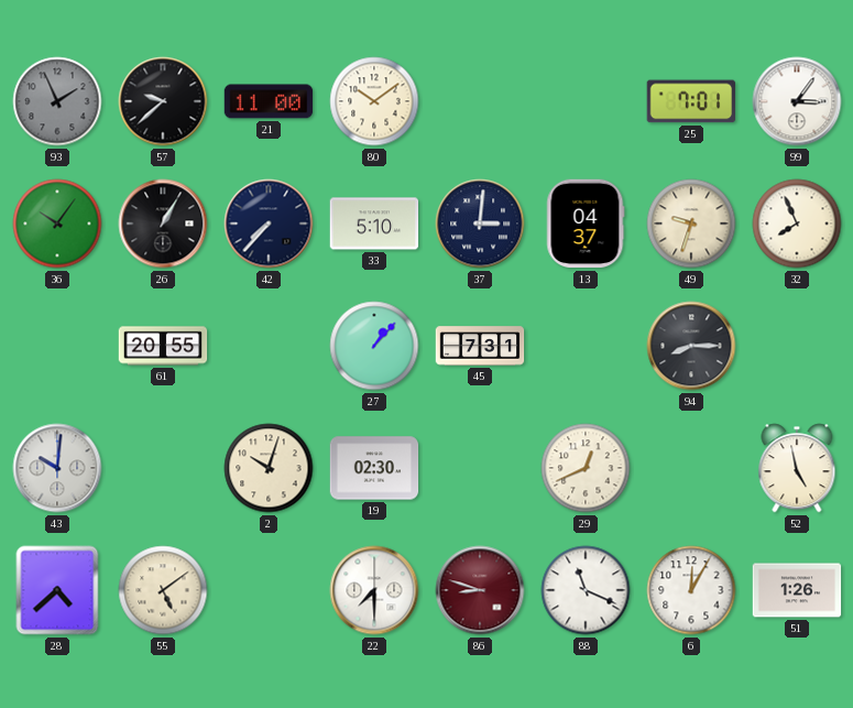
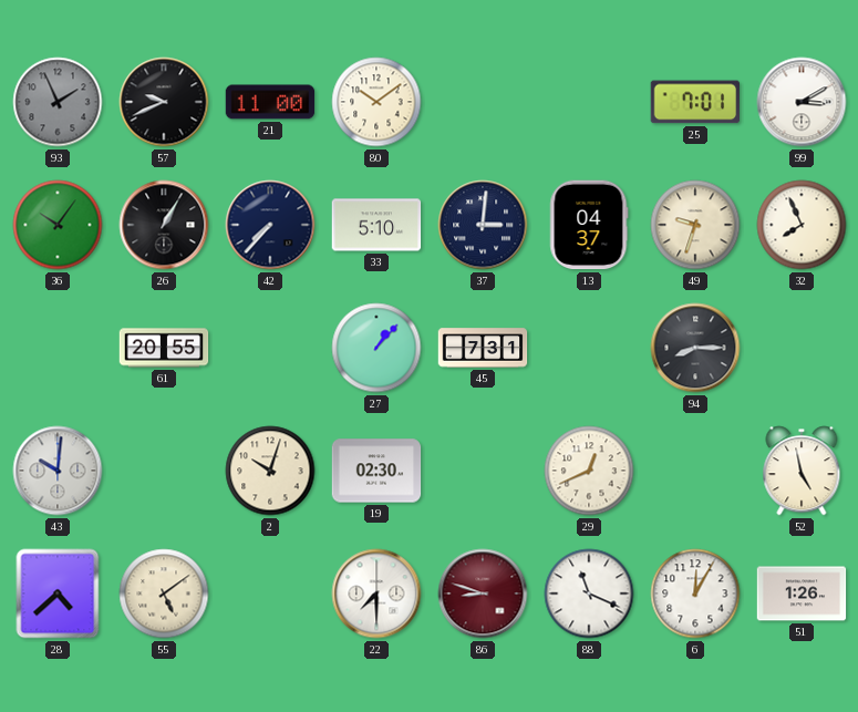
57: 9:38 -> 9:41 (164, 102)
99: 3:06 -> 3:10 (802, 102)
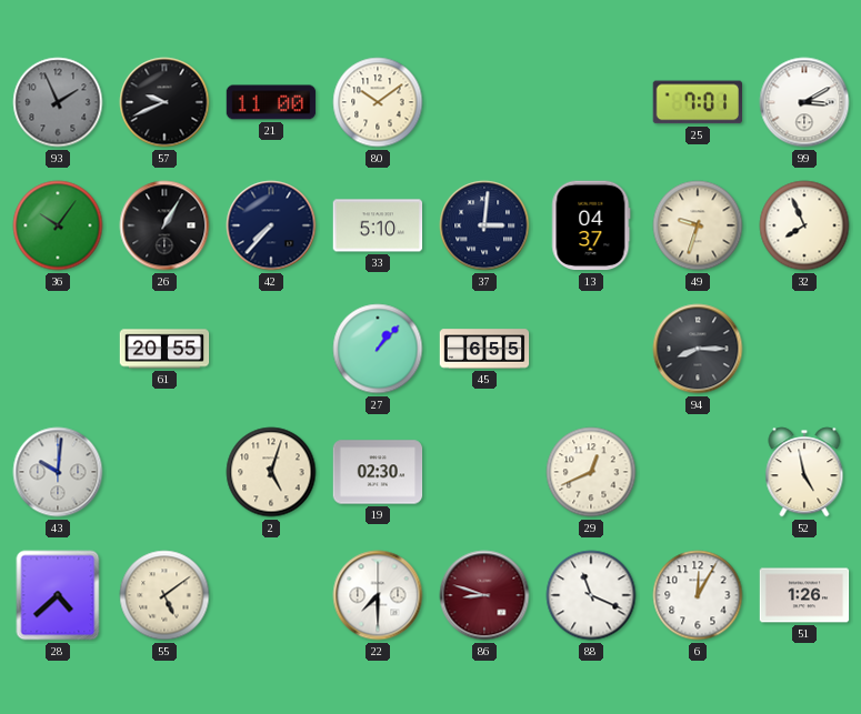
45: 7:31 -> 6:55 (484, 349)
2: 10:03 -> 5:03 (271, 472)
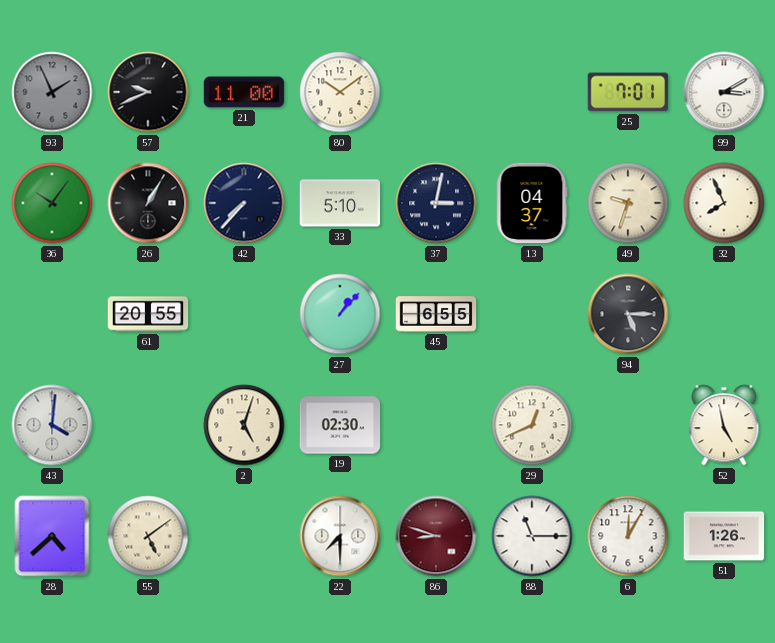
37: 3:01 -> 3:02 (436, 203)
94: 8:15 -> 5:15 (628, 314)
43: 10:01 -> 4:01 (52, 425)
88: 11:19 -> 11:15 (532, 536)
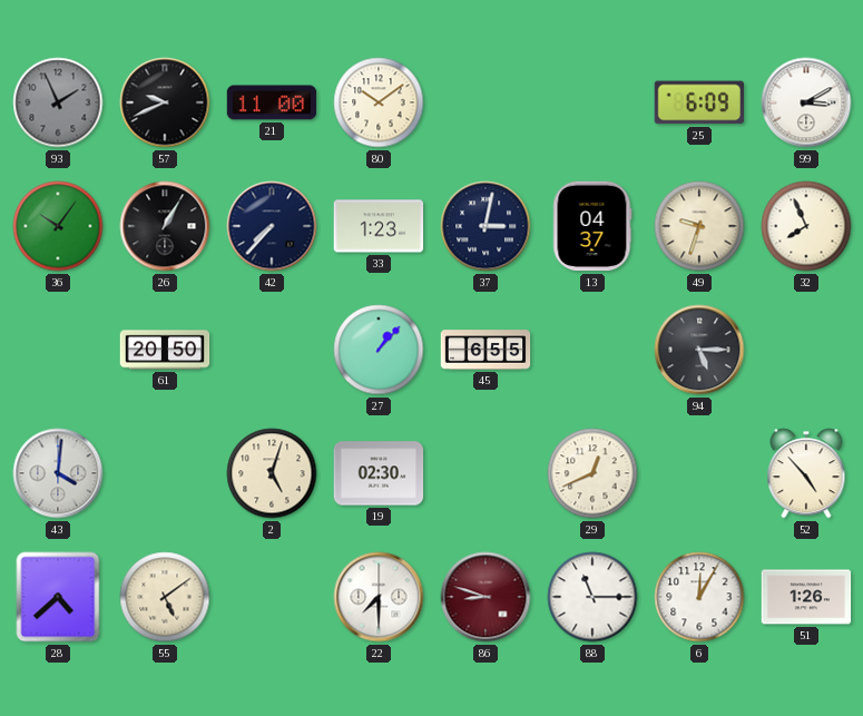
25: 7:01 -> 6:09 (698, 102)
33: 5:10 -> 1:23 (379, 226)
61: 20:55 -> 20:50 (165, 350)
52: 4:58 -> 4:53 (806, 473)
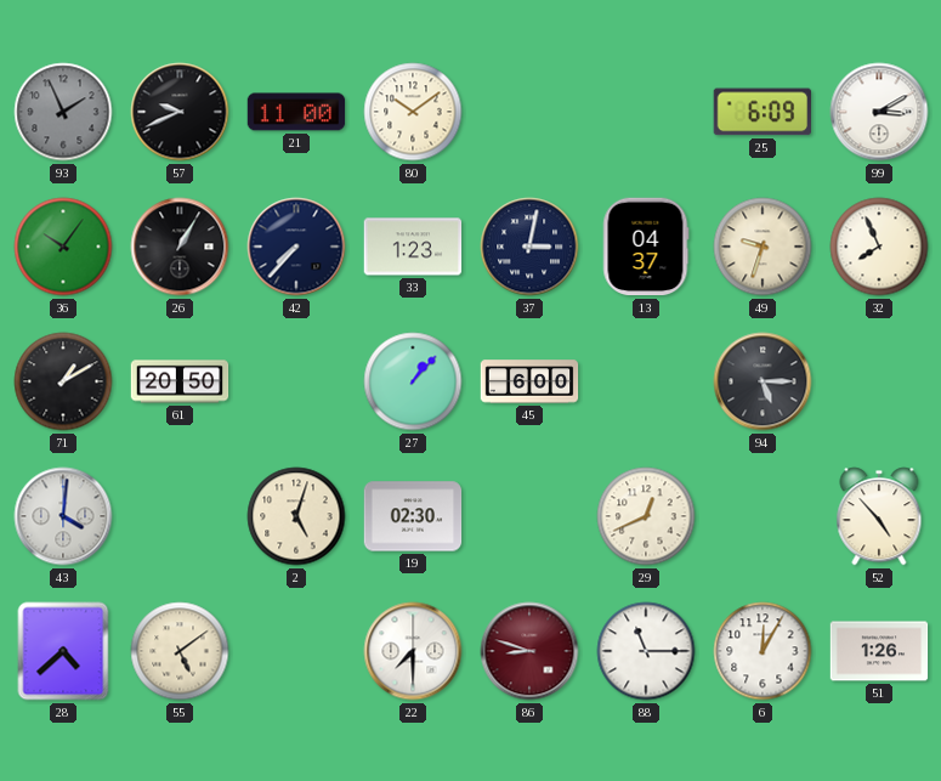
71: none -> 1:10 (63, 381)
45: 6:55 -> 6:00 (529, 381)
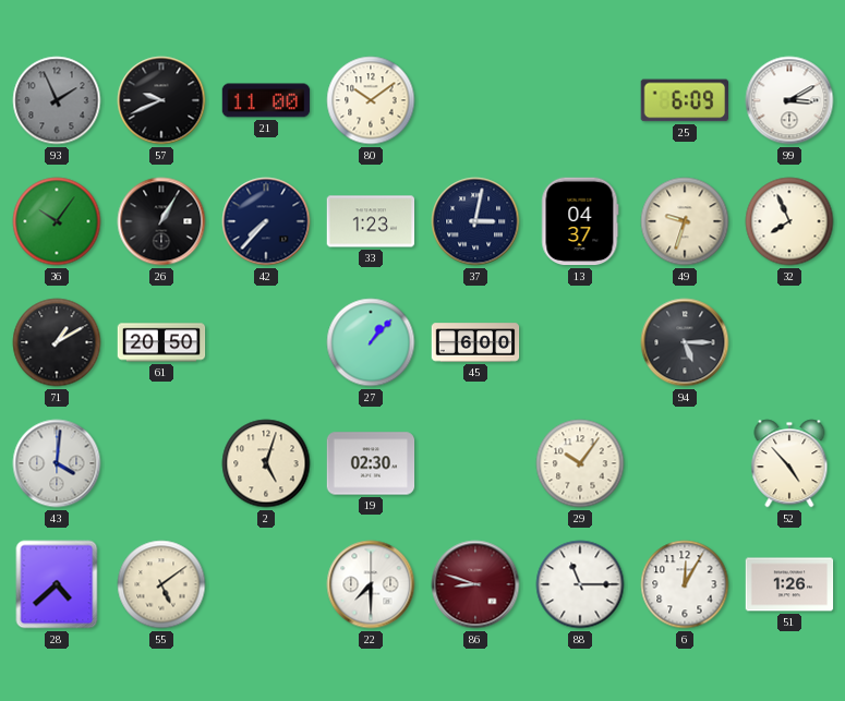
29: 12:41 -> 10:06 (580, 463)
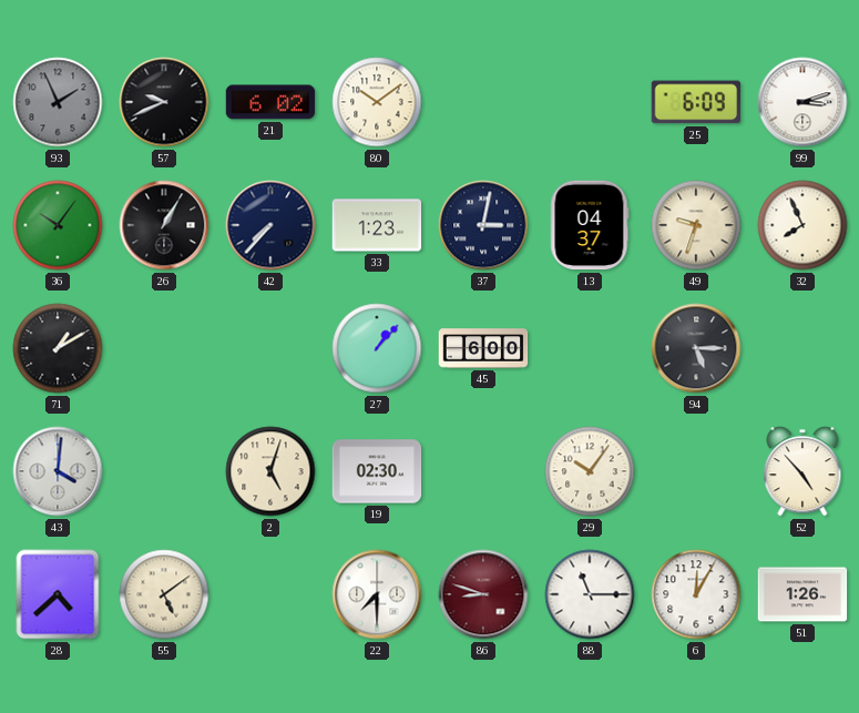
21: 11:00 -> 6:02 (270, 102)
99: 3:10 -> 3:12 (802, 102)
61: 20:50 -> none (161, 342)
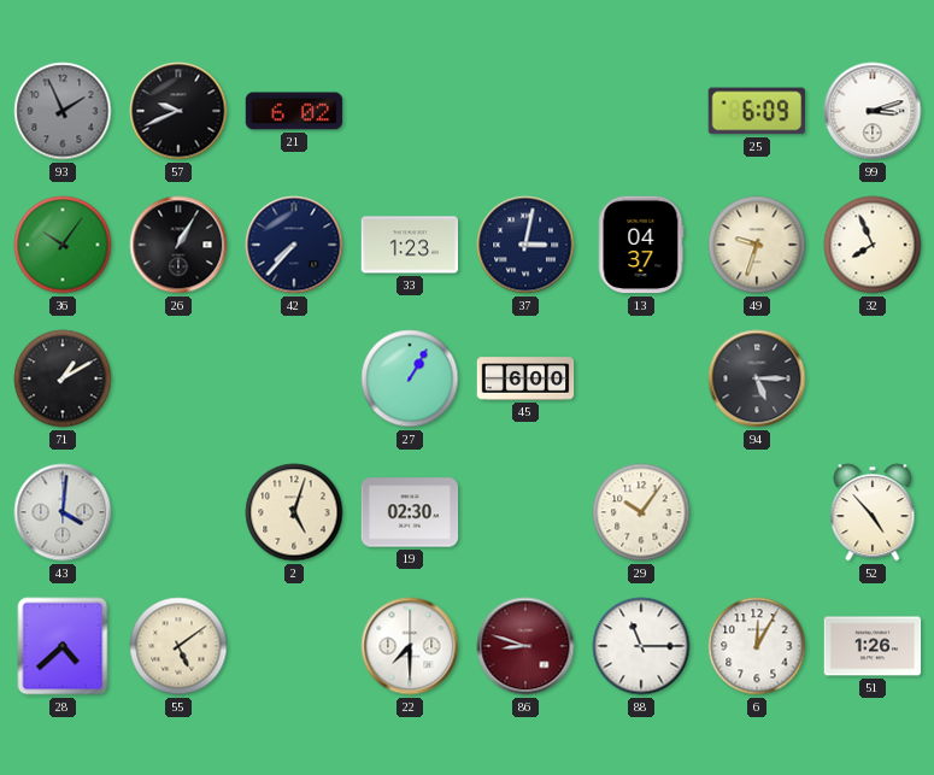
80: 10:09 -> none (377, 102)
27: 1:07 -> 1:05 (410, 378)
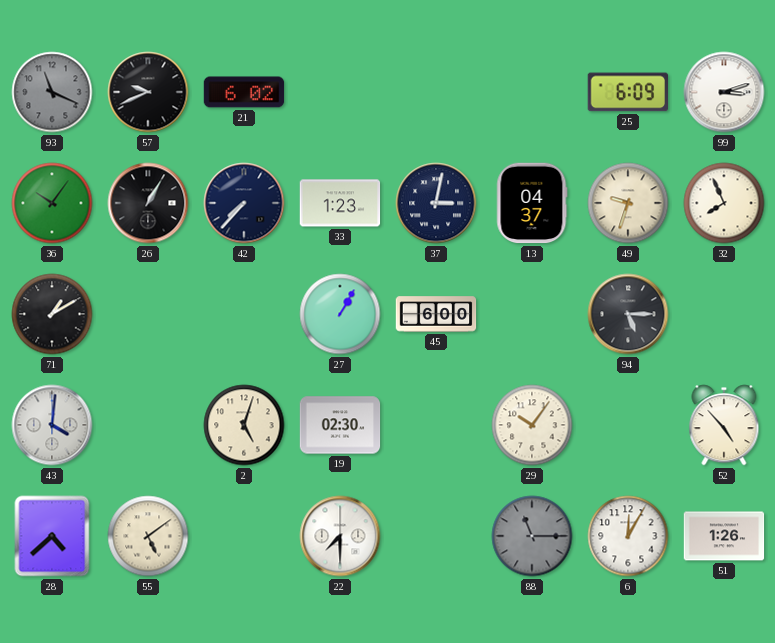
93: 1:56 -> 11:19 (52, 92)
86: 8:48 -> none (525, 646)
88 dial: white -> grey (532, 536)
